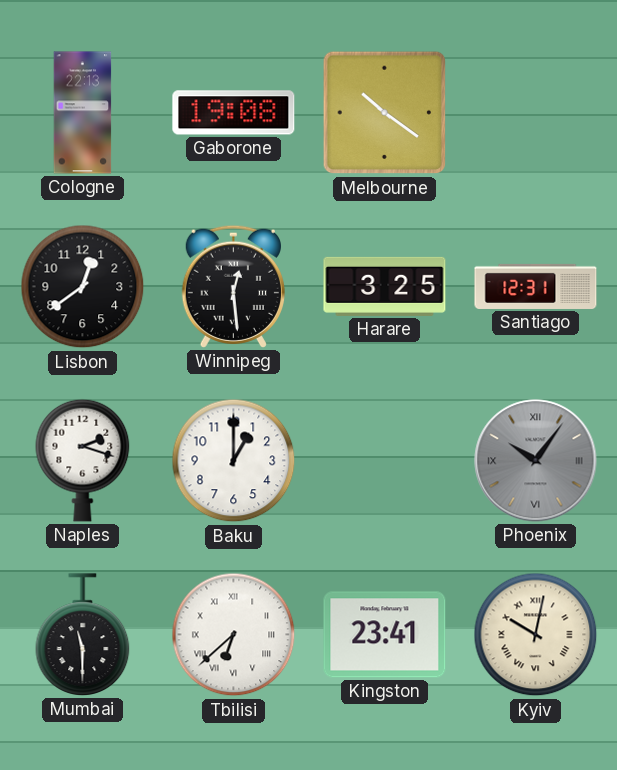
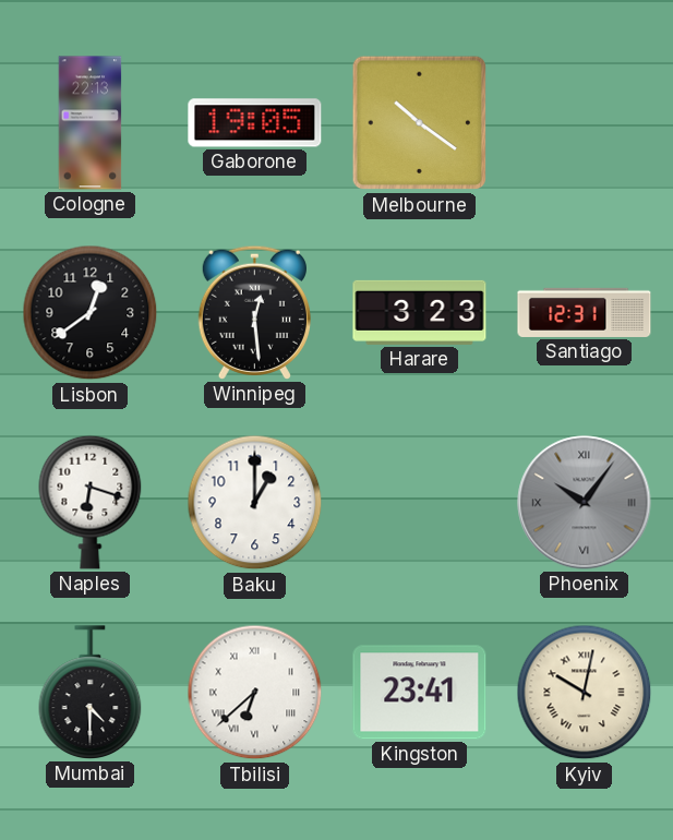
Gaborone: 19:08 -> 19:05 (255, 123)
Harare: 3:25 -> 3:23 (420, 312)
Naples: 2:18 -> 6:18 (91, 502)
Mumbai: 11:30 -> 4:30 (91, 693)
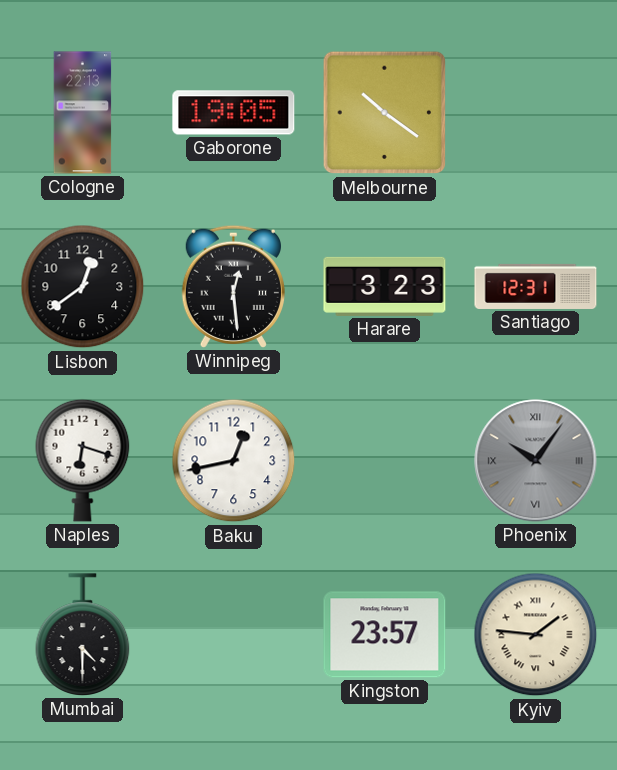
Baku: 1:00 -> 12:43 (234, 461)
Tbilisi: 6:38 -> none (255, 693)
Kingston: 23:41 -> 23:57 (385, 635)
Kyiv: 10:02 -> 1:46 (536, 635)
